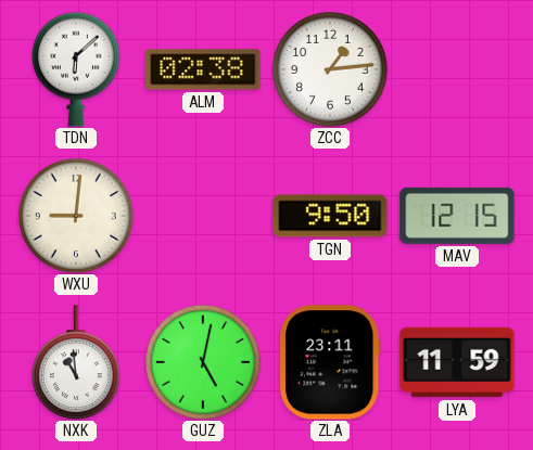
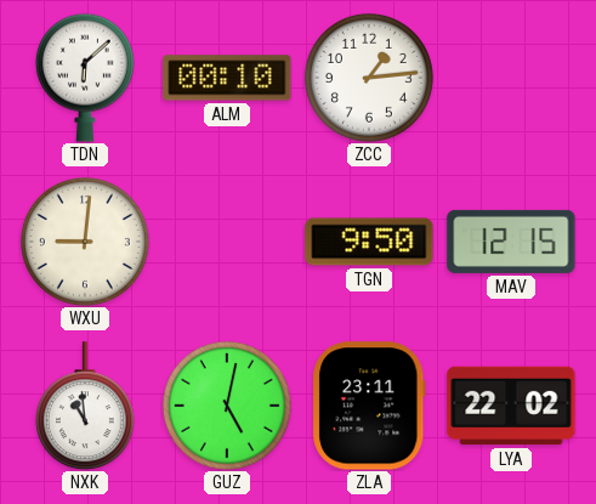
ALM: 02:38 -> 00:10 (227, 78)
LYA: 11:59 -> 22:02 (511, 406)
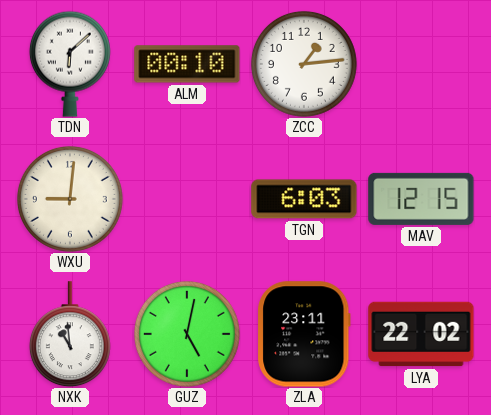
TGN: 9:50 -> 6:03 (304, 199)
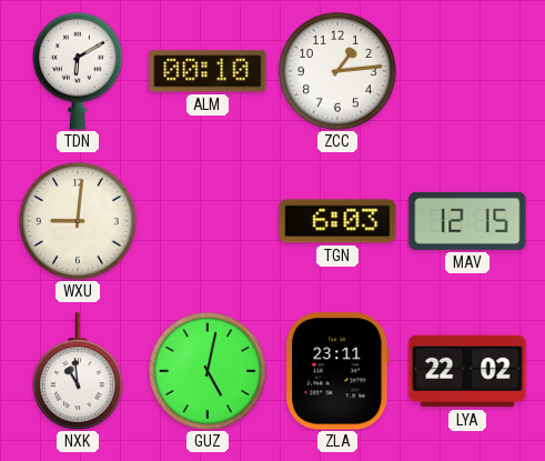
TDN: 6:08 -> 6:10 (78, 71)
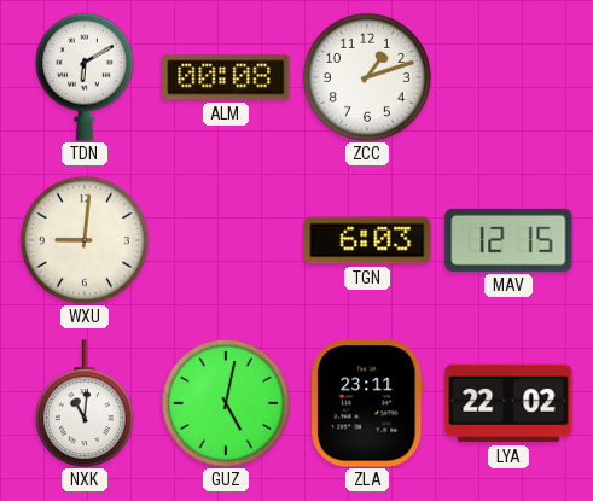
ALM: 00:10 -> 00:08 (226, 77)
ZCC: 1:14 -> 1:12 (367, 77)
NXK: 10:59 -> 11:01 (85, 403)
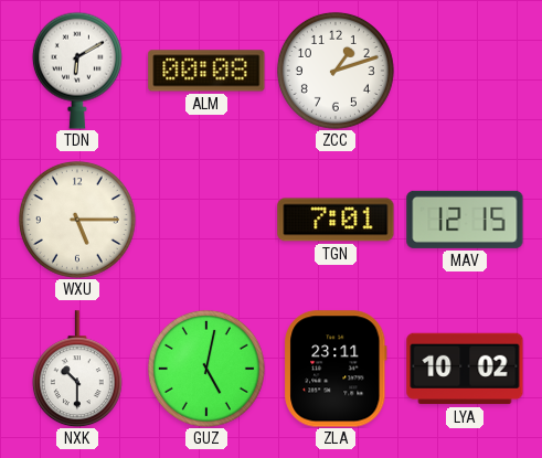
WXU: 9:01 -> 5:15 (77, 220)
TGN: 6:03 -> 7:01 (336, 220)
NXK: 11:01 -> 10:30 (77, 369)
LYA: 22:02 -> 10:02 (465, 369)
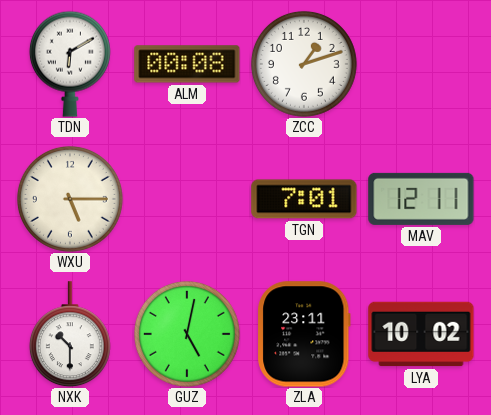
MAV: 12:15 -> 12:11 (421, 199)
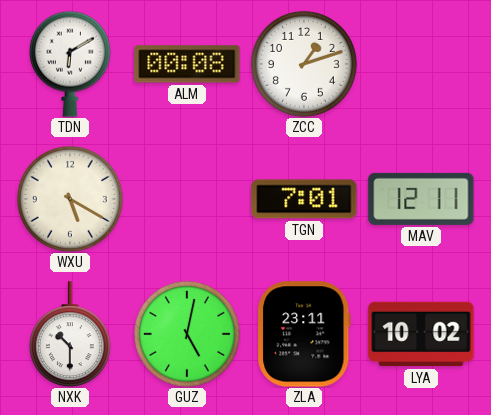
WXU: 5:15 -> 5:20 (70, 199)
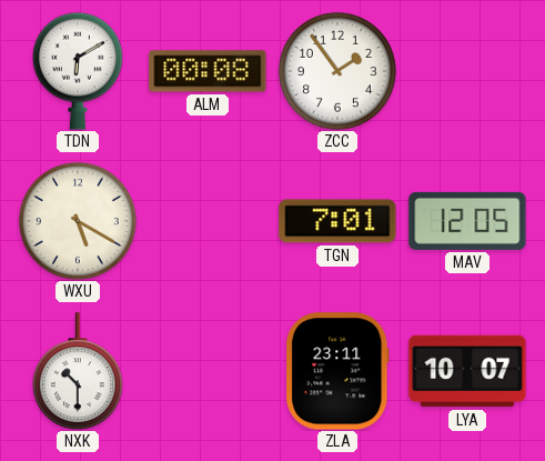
ZCC: 1:12 -> 1:54 (337, 71)
MAV: 12:11 -> 12:05 (467, 221)
GUZ: 5:02 -> none (187, 334)
LYA: 10:02 -> 10:07 (467, 371)
